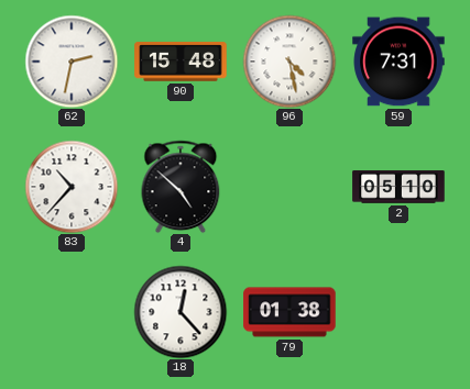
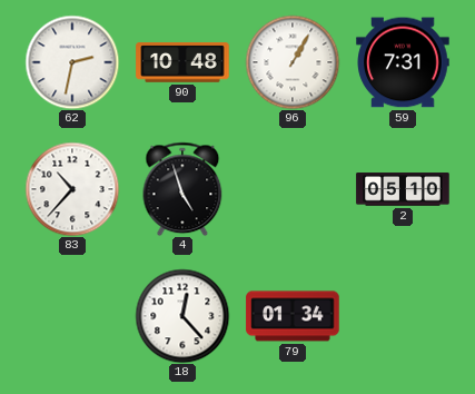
90: 15:48 -> 10:48 (182, 62)
96: 4:28 -> 1:05 (293, 62)
4: 4:52 -> 4:57 (182, 189)
79: 01:38 -> 01:34 (293, 316)
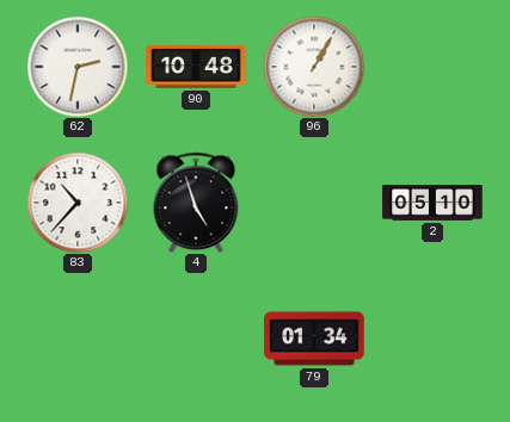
59: 7:31 -> none (403, 62)
18: 12:23 -> none (182, 316)
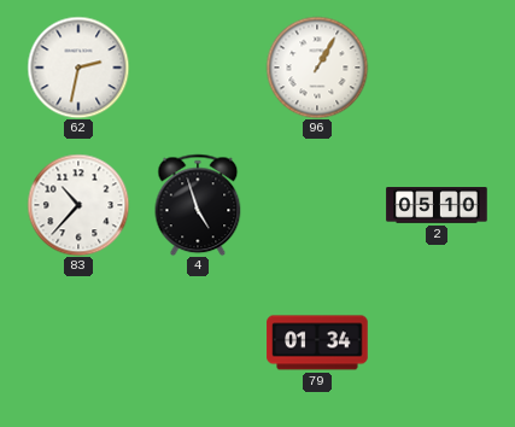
90: 10:48 -> none (196, 67)
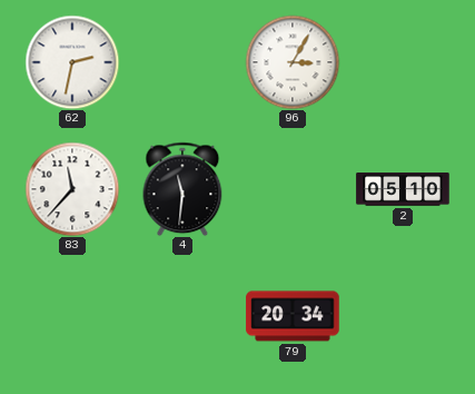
96: 1:05 -> 3:05 (293, 62)
83: 10:37 -> 11:37 (72, 189)
4: 4:57 -> 11:31 (182, 189)
79: 01:34 -> 20:34 (293, 316)
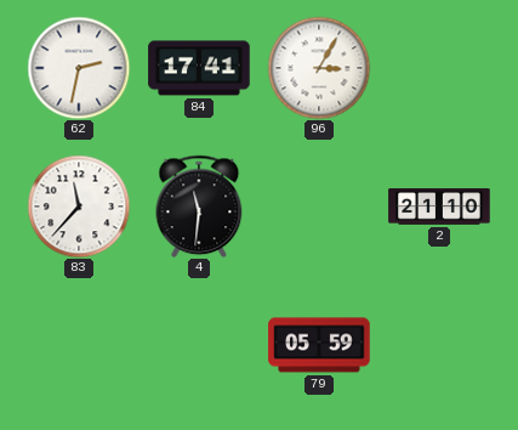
84: none -> 17:41 (199, 68)
2: 05:10 -> 21:10 (439, 206)
79: 20:34 -> 05:59 (319, 345)
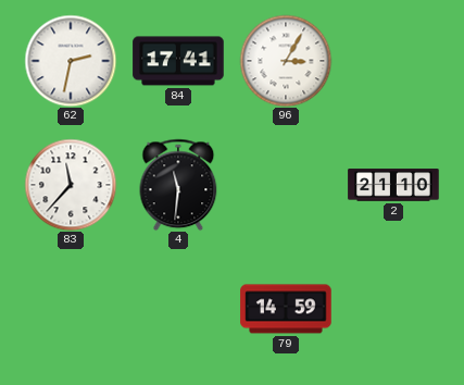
79: 05:59 -> 14:59 (286, 309)
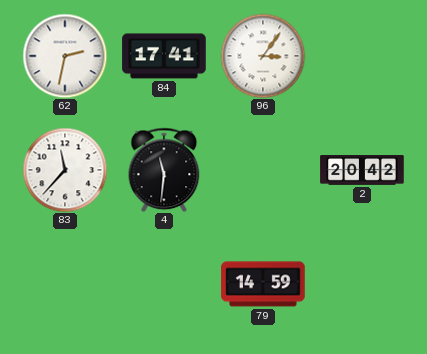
96: 3:05 -> 3:06 (263, 56)
2: 21:10 -> 20:42 (362, 170)
